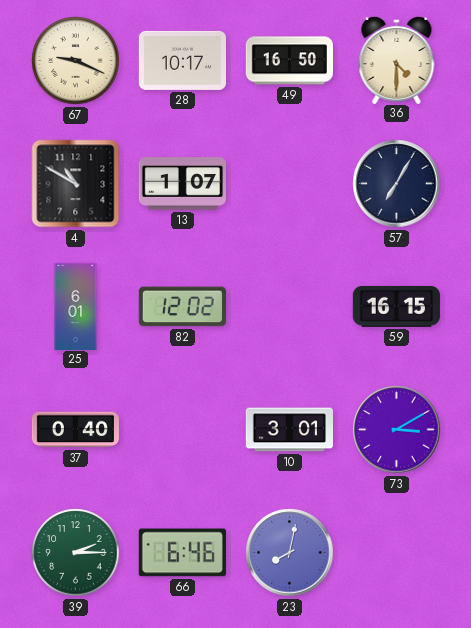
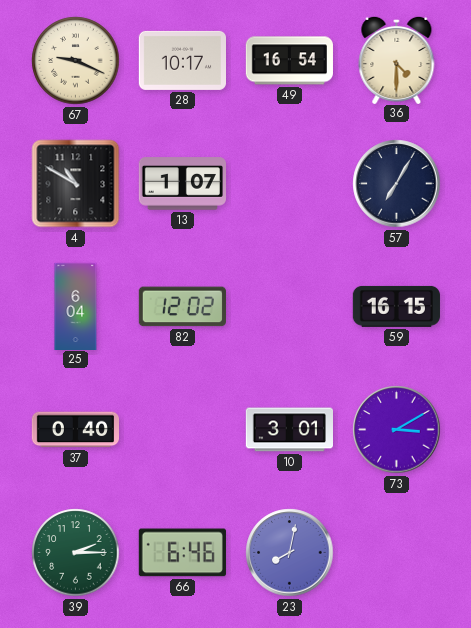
49: 16:50 -> 16:54 (289, 61)
25: 6:01 -> 6:04 (76, 306)
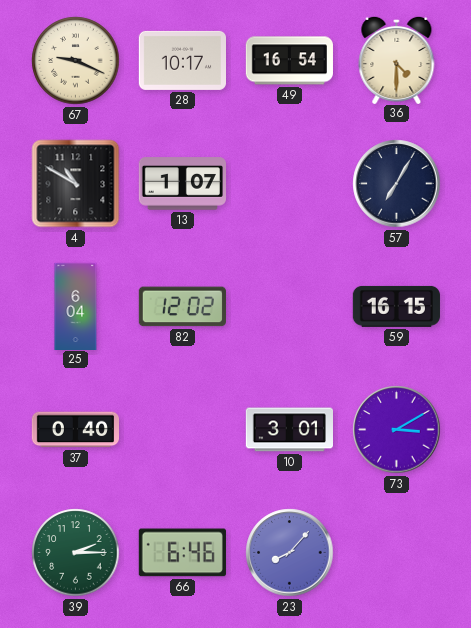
23: 8:02 -> 8:07 (290, 553)
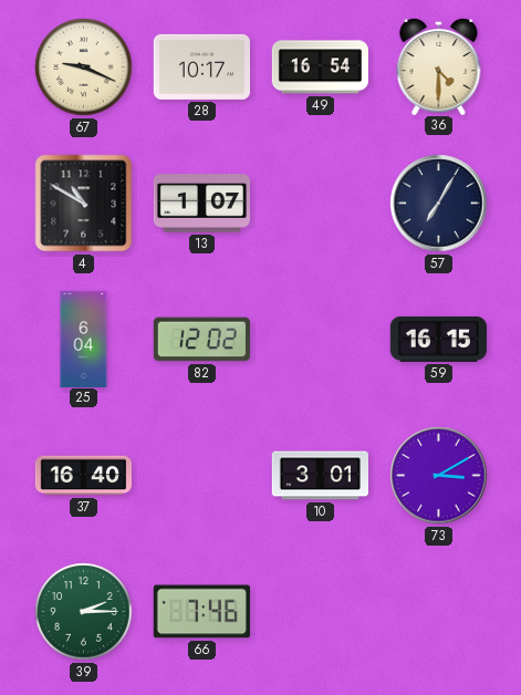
37: 0:40 -> 16:40 (83, 476)
66: 6:46 -> 7:46 (201, 612)
23: 8:07 -> none (290, 553)
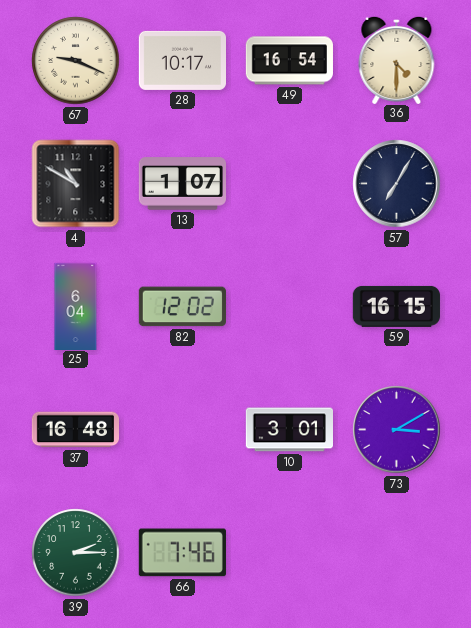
37: 16:40 -> 16:48 (75, 430)
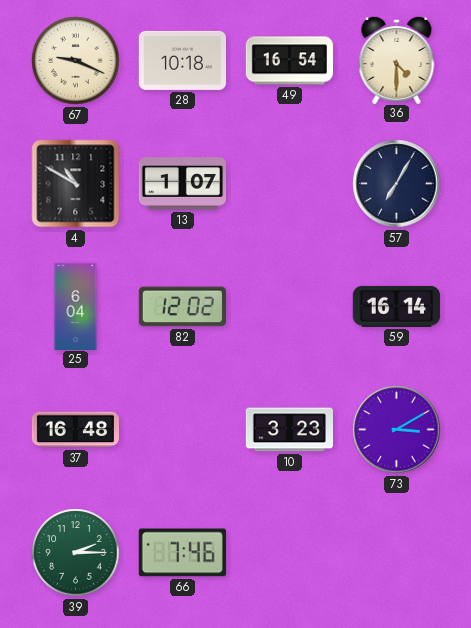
28: 10:17 -> 10:18 (182, 60)
59: 16:15 -> 16:14 (396, 306)
10: 3:01 -> 3:23 (289, 430)
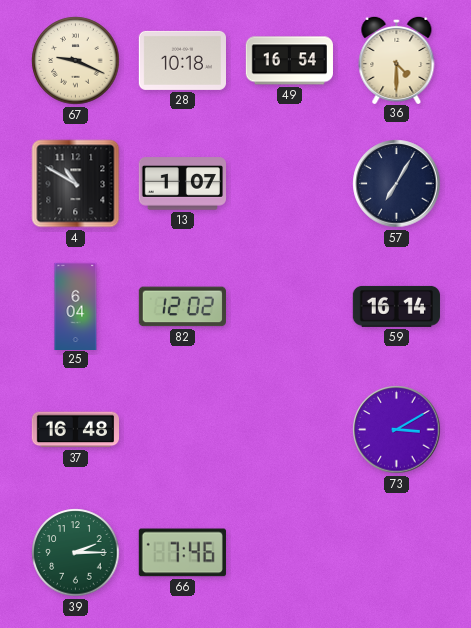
10: 3:23 -> none (289, 430)
